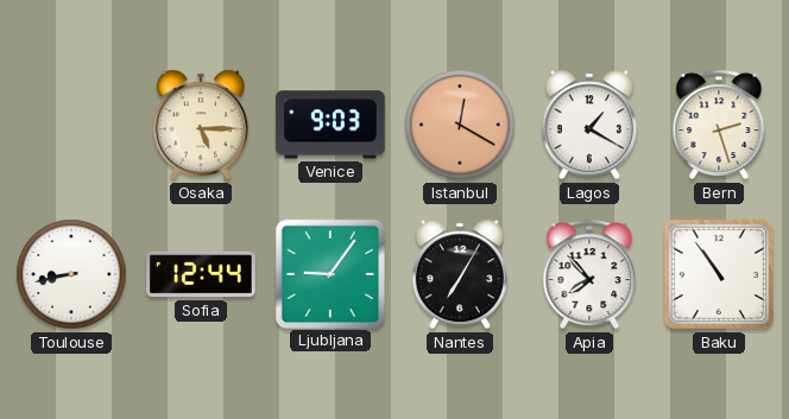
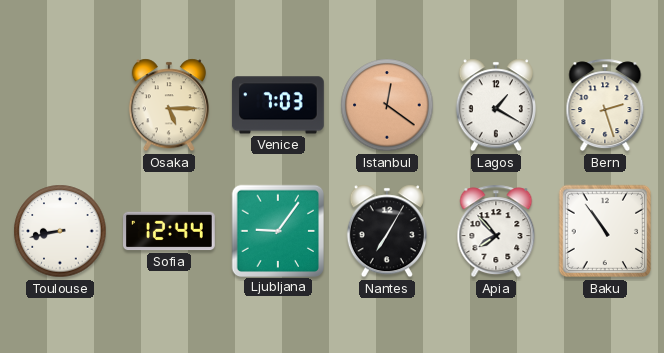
Venice: 9:03 -> 7:03 (278, 105)
Istanbul: 12:20 -> 12:21 (387, 105)
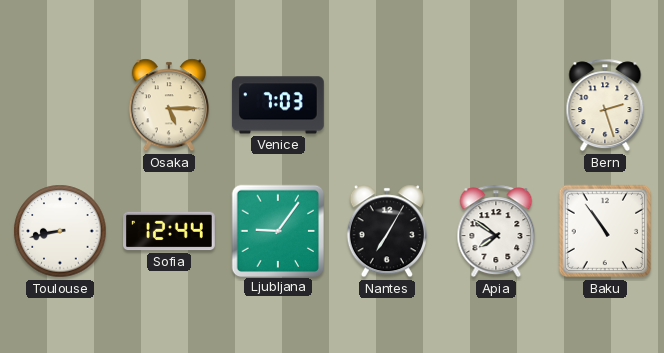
Istanbul: 12:21 -> none (387, 105)
Lagos: 1:20 -> none (496, 105)
Apia: 7:53 -> 7:51 (496, 231)
